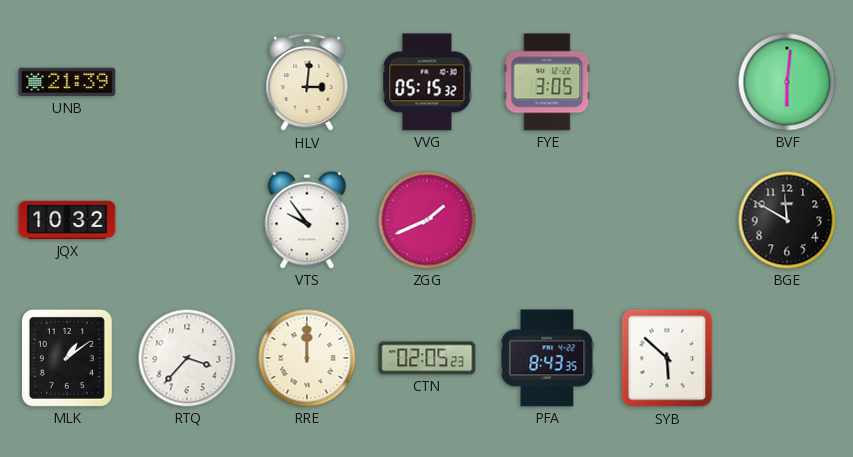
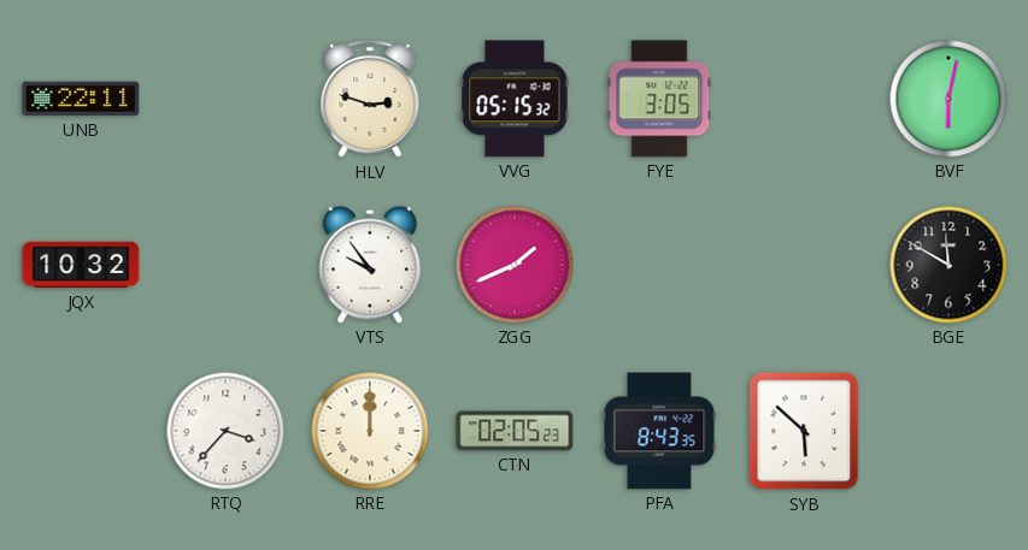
UNB: 21:39 -> 22:11 (81, 99)
HLV: 3:01 -> 2:48 (370, 99)
BVF: 6:01 -> 6:02 (948, 99)
MLK: 1:09 -> none (67, 358)
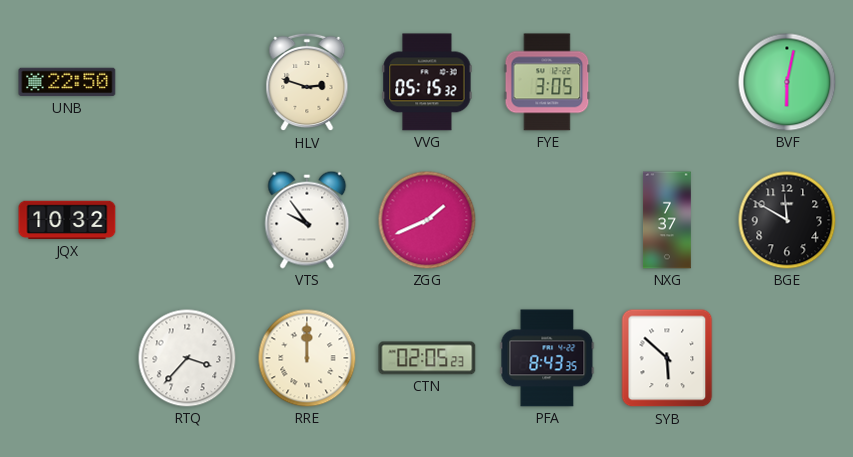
UNB: 22:11 -> 22:50 (67, 82)
NXG: none -> 7:37 (667, 220)
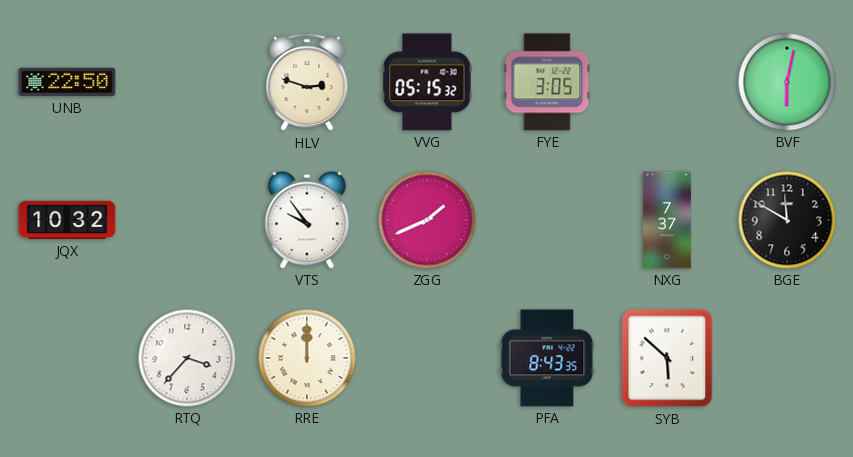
CTN: 02:05 -> none (427, 358)
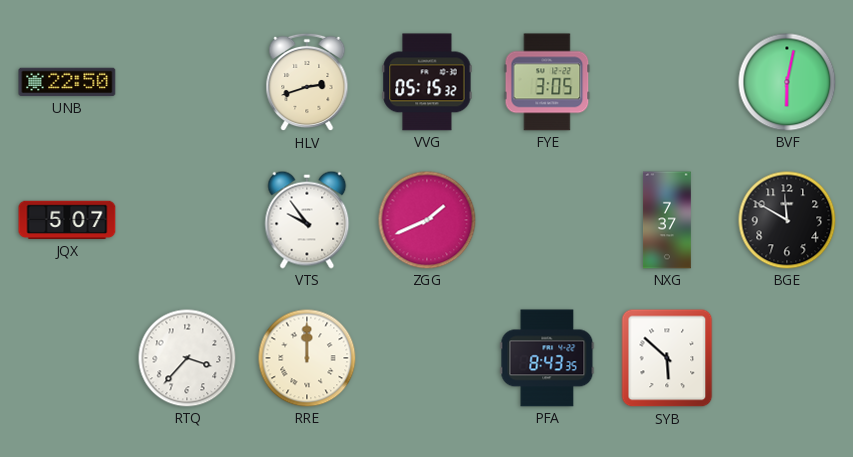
HLV: 2:48 -> 2:42 (307, 82)
JQX: 10:32 -> 5:07 (67, 220)
